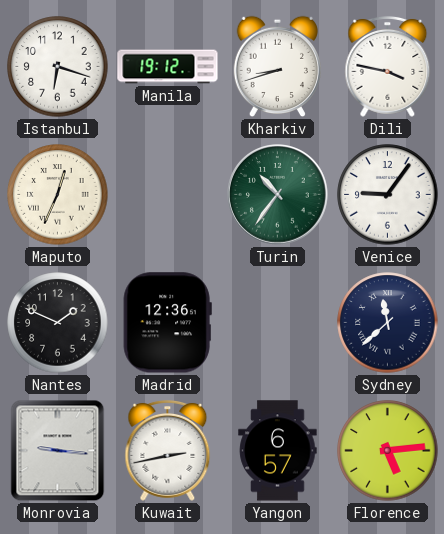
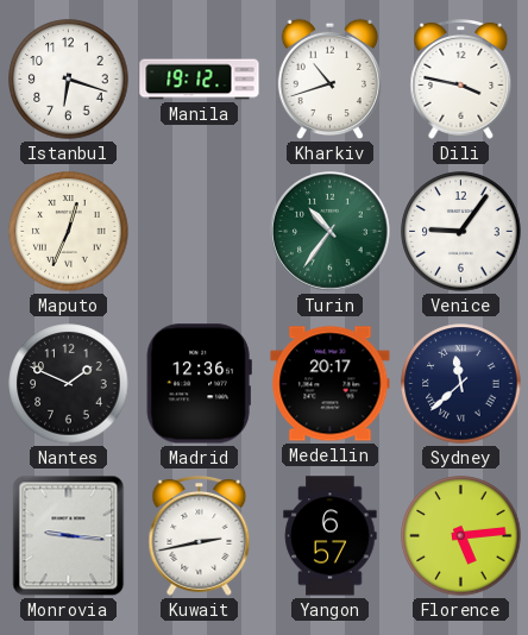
Kharkiv: 8:42 -> 10:42 (329, 80)
Medellin: none -> 20:17 (331, 384)
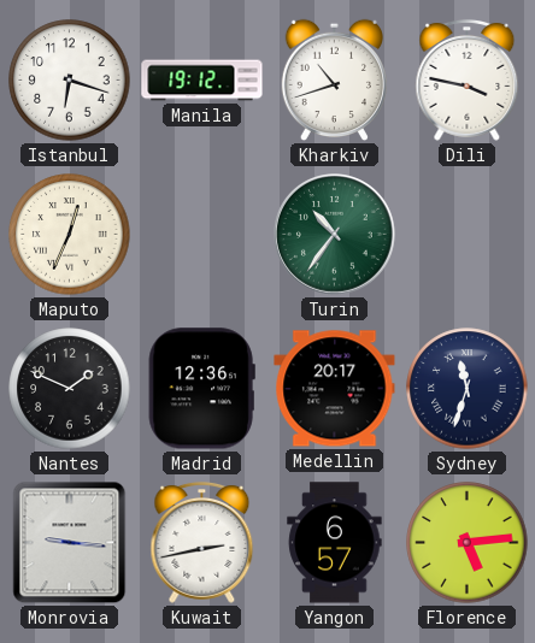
Venice: 9:06 -> none (461, 232)
Sydney: 11:38 -> 11:33 (468, 389)
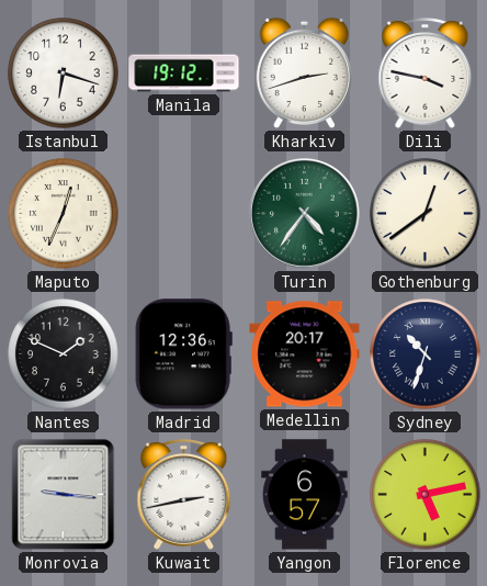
Kharkiv: 10:42 -> 2:42 (304, 74)
Turin: 10:36 -> 4:36 (305, 214)
Gothenburg: none -> 12:39 (426, 214)
Sydney: 11:33 -> 10:33 (426, 354)
Florence: 5:14 -> 5:13 (426, 495)
